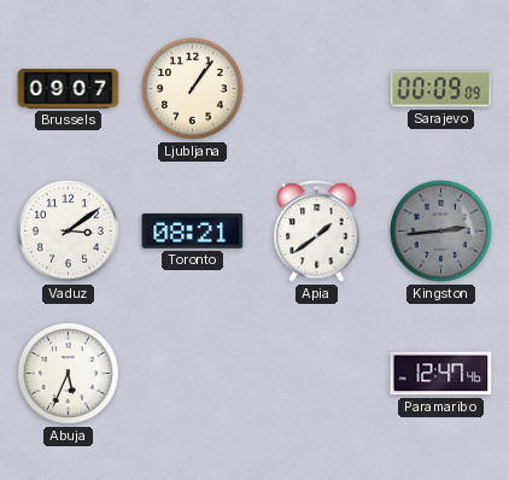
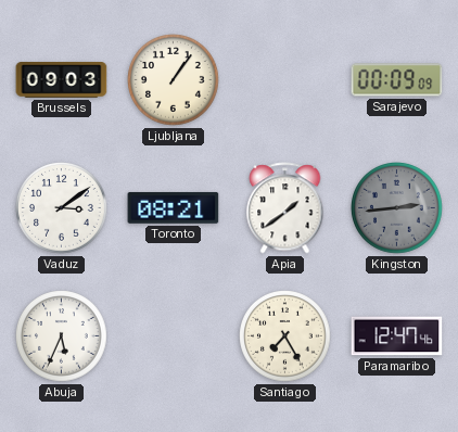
Brussels: 09:07 -> 09:03 (62, 80)
Santiago: none -> 7:25 (285, 336)
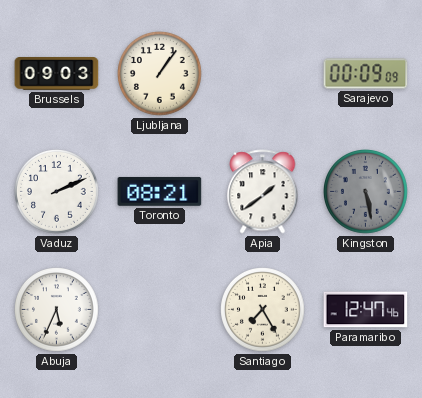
Vaduz: 3:09 -> 2:11 (57, 192)
Kingston: 2:44 -> 5:28 (366, 192)
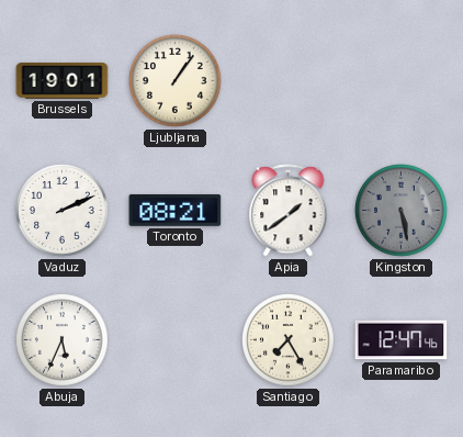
Brussels: 09:03 -> 19:01 (63, 81)
Sarajevo: 00:09 -> none (366, 74)
